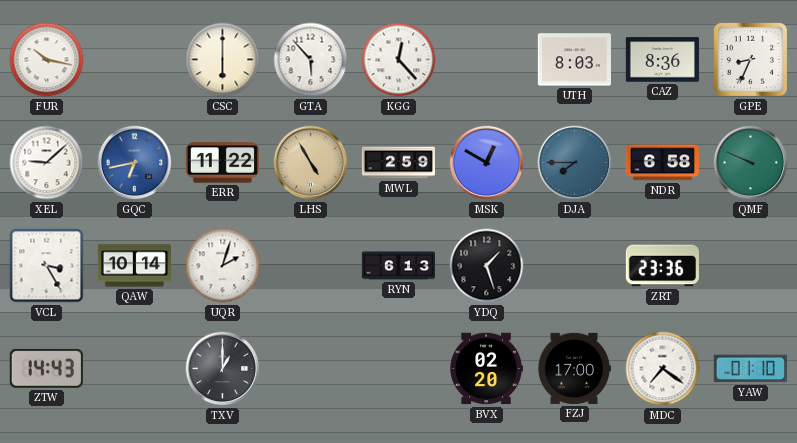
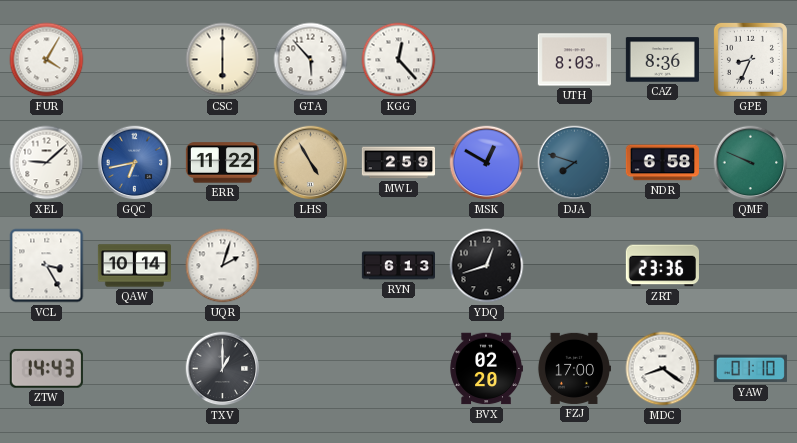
FUR: 10:17 -> 4:05 (47, 60)
DJA: 7:45 -> 7:48 (575, 163)
YDQ: 1:27 -> 12:42 (487, 266)
MDC: 7:21 -> 8:21 (663, 369)
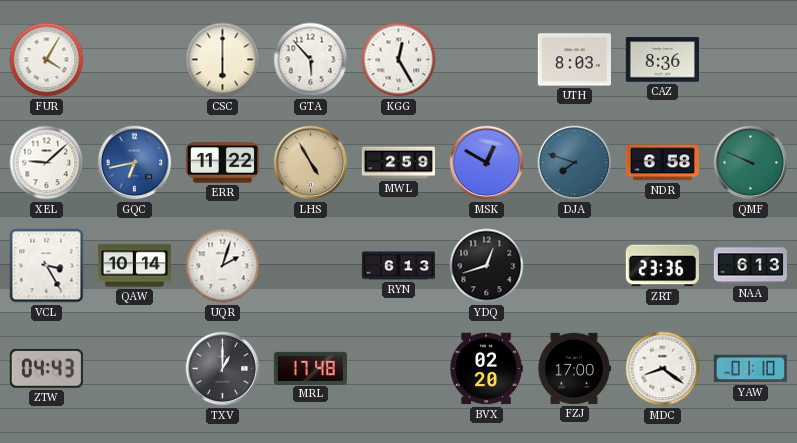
KGG: 12:23 -> 12:25 (399, 60)
GPE: 8:34 -> none (750, 59)
NAA: none -> 6:13 (750, 266)
ZTW: 14:43 -> 04:43 (46, 368)
MRL: none -> 17:48 (310, 368)
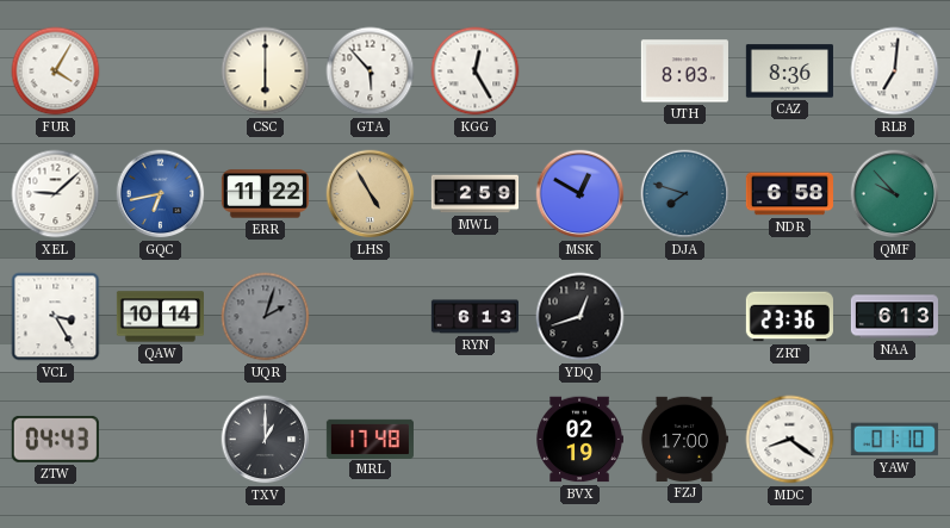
RLB: none -> 7:01 (895, 72)
QMF: 9:49 -> 9:53 (895, 194)
UQR dial: white -> grey (266, 317)
BVX: 02:20 -> 02:19 (579, 440)
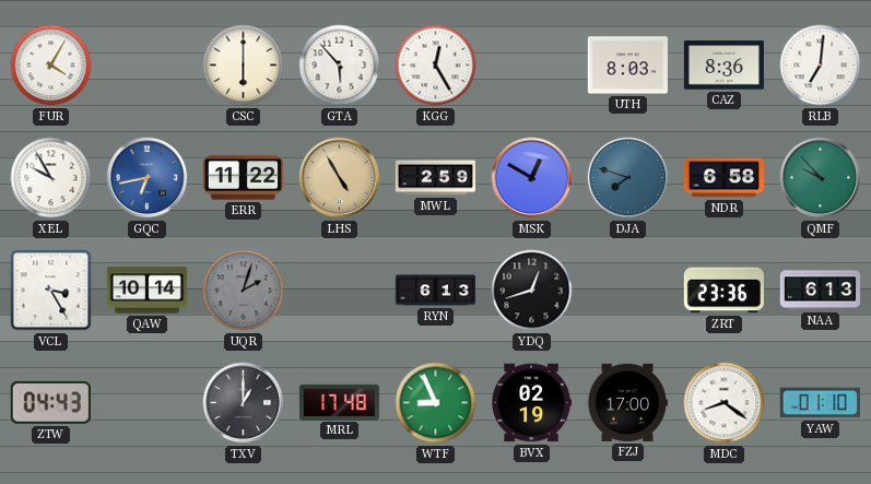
XEL: 9:08 -> 9:55 (51, 178)
WTF: none -> 8:56 (436, 403)
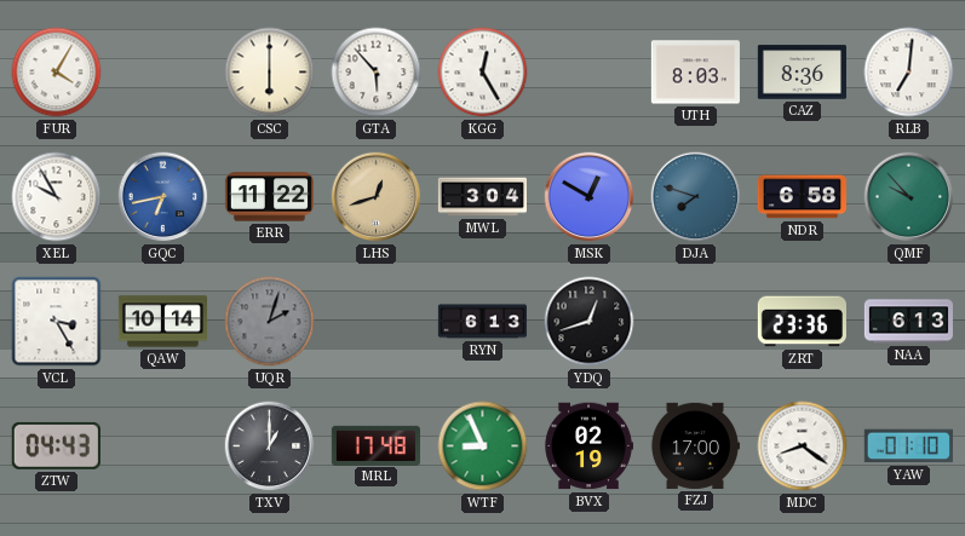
LHS: 4:55 -> 12:42 (377, 197)
MWL: 2:59 -> 3:04 (482, 197)
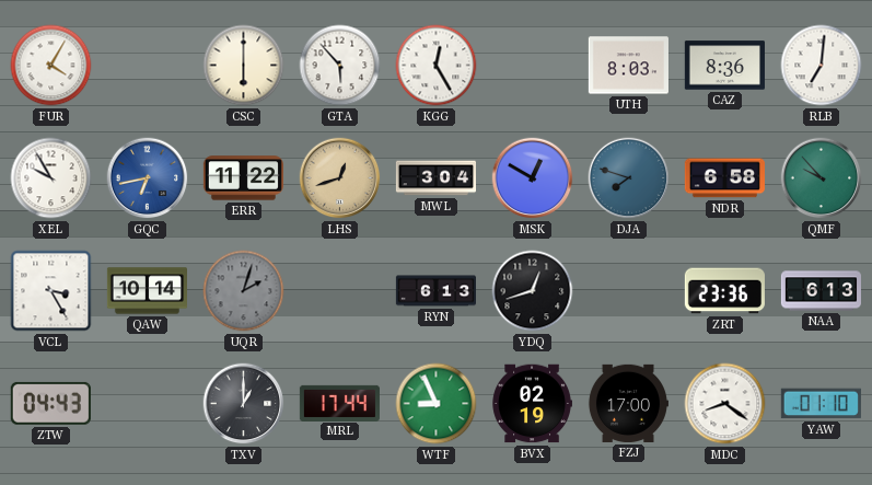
MRL: 17:48 -> 17:44 (339, 403)
